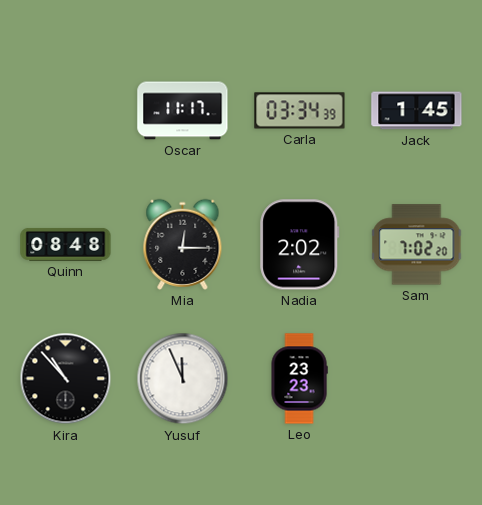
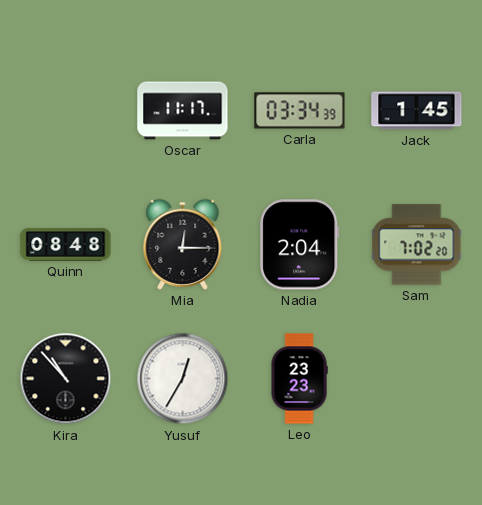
Nadia: 2:02 -> 2:04 (300, 245)
Yusuf: 11:56 -> 12:35 (183, 379)
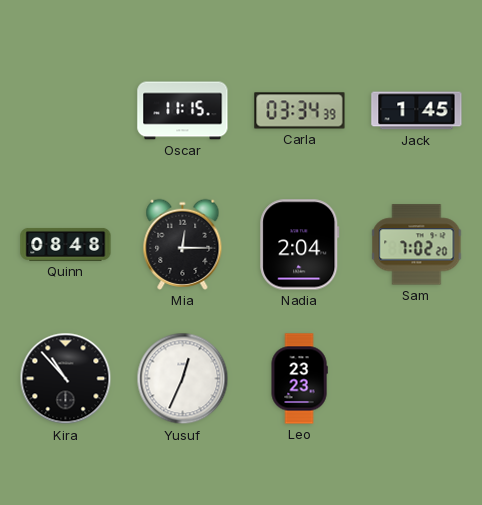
Oscar: 11:17 -> 11:15 (183, 111)
Yusuf: 12:35 -> 12:34 (183, 379)
